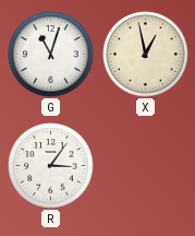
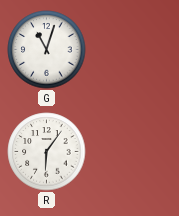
X: 12:58 -> none (146, 55)
R: 3:06 -> 6:06 (47, 152)
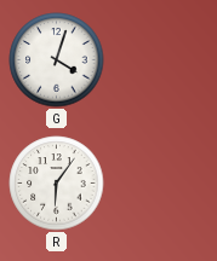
G: 11:03 -> 4:03 (57, 60)
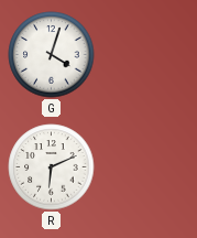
R: 6:06 -> 6:11 (52, 167)
